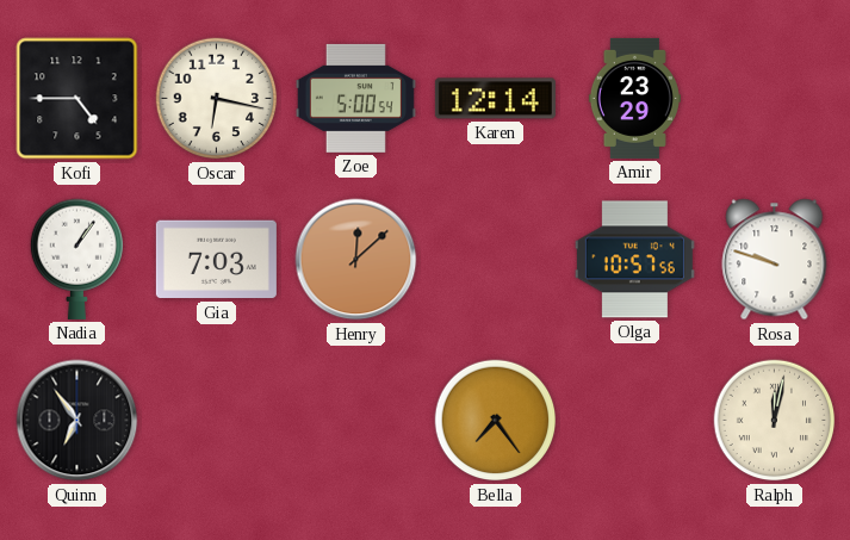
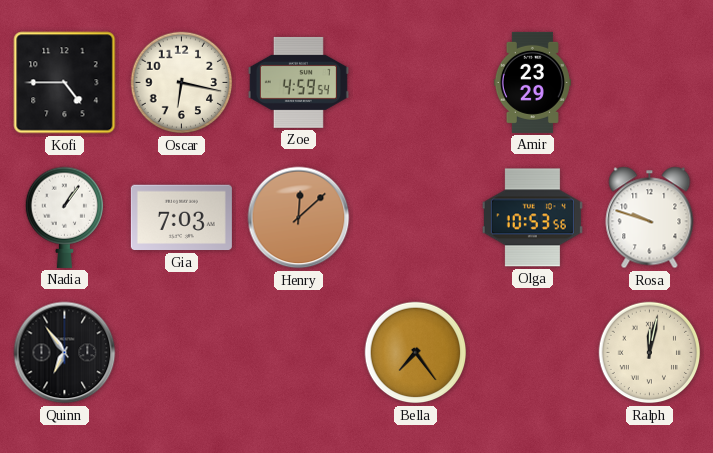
Zoe: 5:00 -> 4:59 (298, 82)
Karen: 12:14 -> none (495, 99)
Olga: 10:57 -> 10:53 (532, 218)
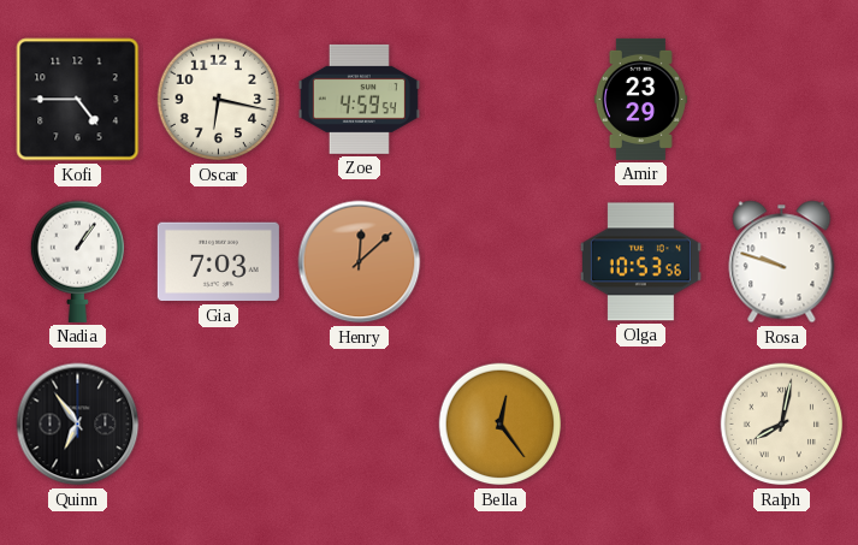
Bella: 7:24 -> 12:24 (501, 425)
Ralph: 12:02 -> 8:02 (782, 425)
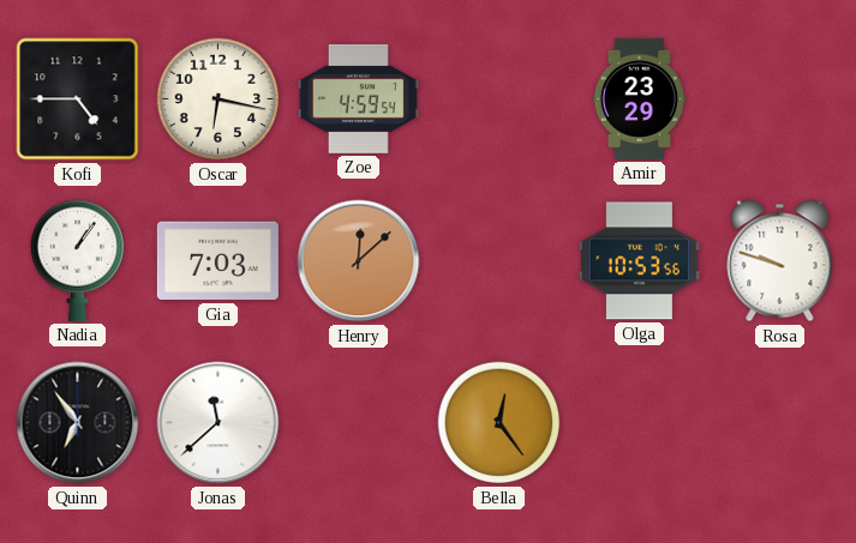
Jonas: none -> 11:38 (219, 423)
Ralph: 8:02 -> none (782, 425)
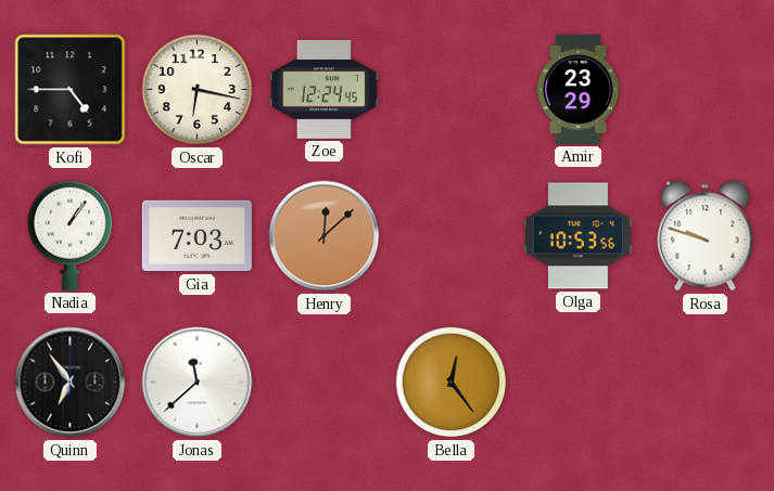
Zoe: 4:59 -> 12:24 (323, 89)
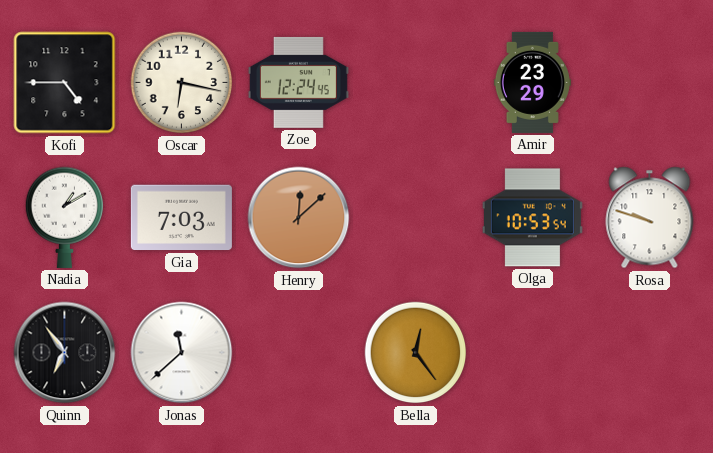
Nadia: 1:06 -> 1:10 (64, 217)
Olga: 10:53:56 -> 10:53:54 (532, 218)
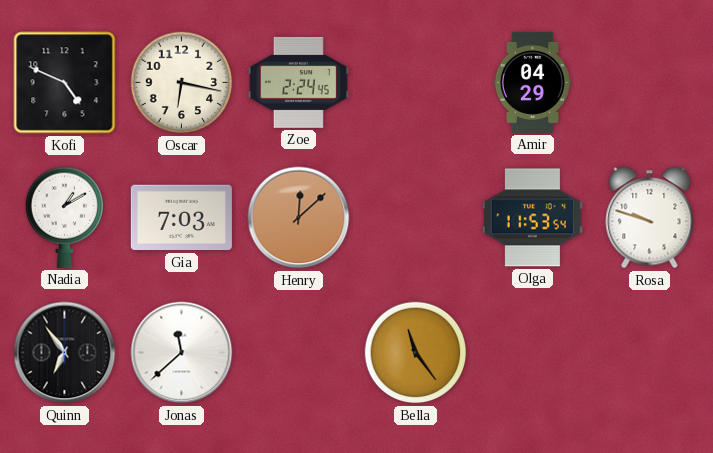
Kofi: 4:45 -> 4:49 (65, 83)
Zoe: 12:24 -> 2:24 (298, 82)
Amir: 23:29 -> 04:29 (532, 82)
Olga: 10:53 -> 11:53 (532, 218)
Bella: 12:24 -> 11:24 (416, 353)
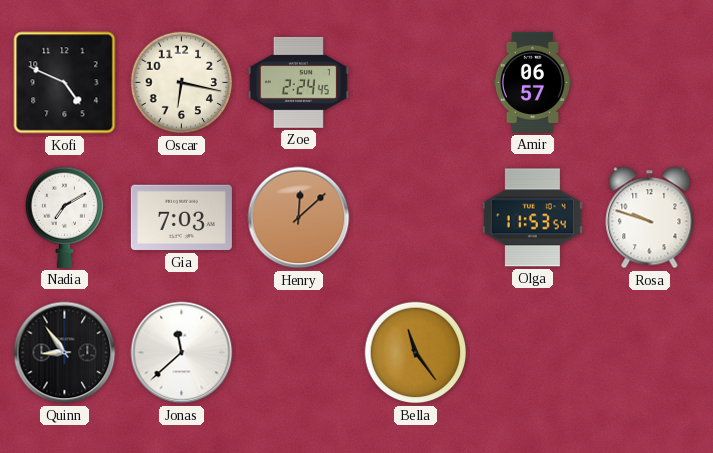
Amir: 04:29 -> 06:57 (532, 82)
Nadia: 1:10 -> 7:10 (64, 217)
Quinn: 6:54 -> 8:54 (65, 353)
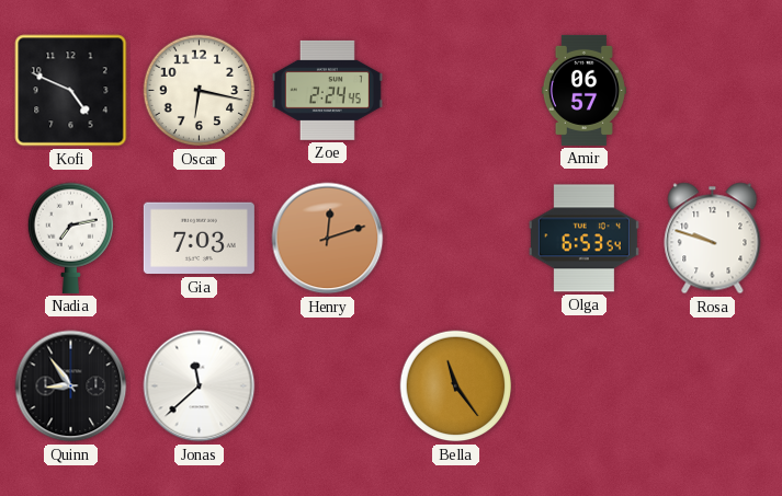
Nadia: 7:10 -> 7:13 (70, 238)
Henry: 12:08 -> 12:12 (328, 239)
Olga: 11:53 -> 6:53 (583, 239)
